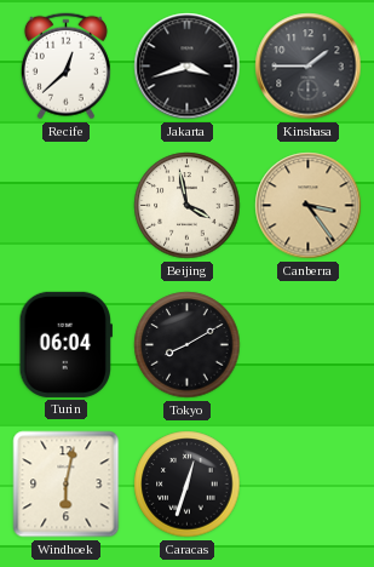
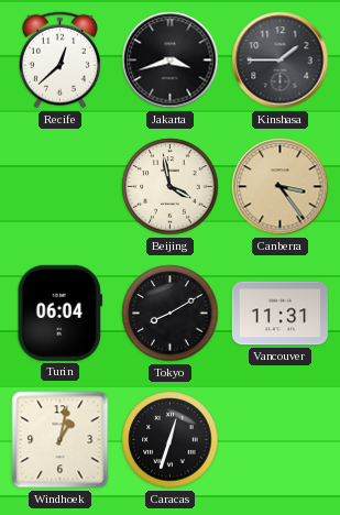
Vancouver: none -> 11:31 (279, 314)
Windhoek: 6:02 -> 1:02 (61, 440)
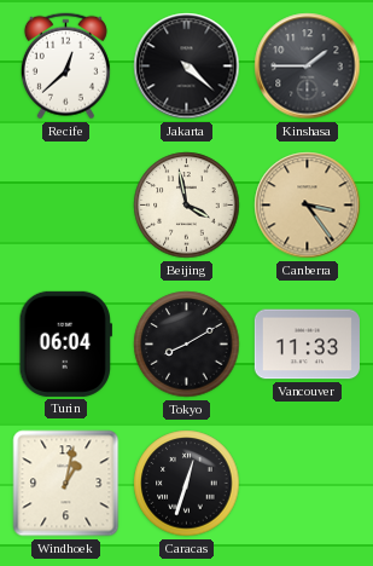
Jakarta: 3:42 -> 4:22 (187, 67)
Vancouver: 11:31 -> 11:33 (307, 345)
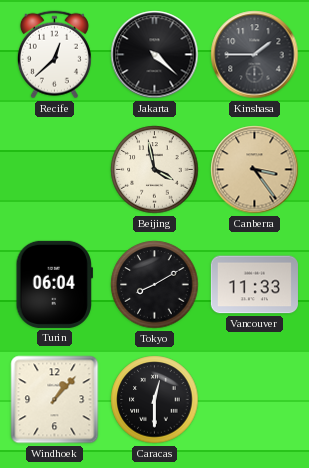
Windhoek: 1:02 -> 1:07 (55, 400)
Caracas: 12:33 -> 12:30 (155, 400)
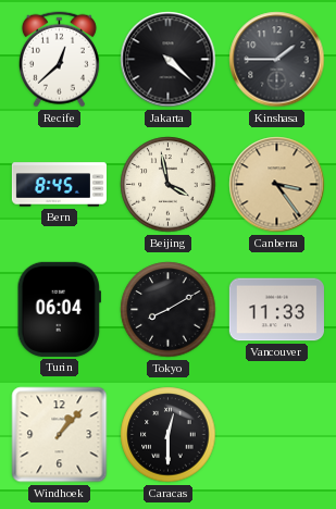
Bern: none -> 8:45 (59, 185)
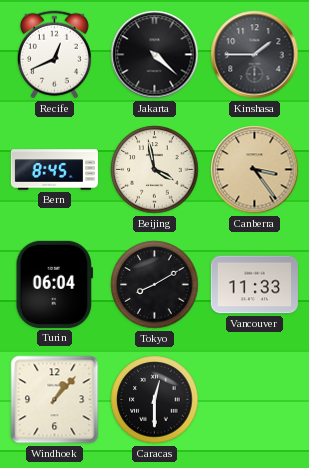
Recife: 12:38 -> 12:41 (54, 55)
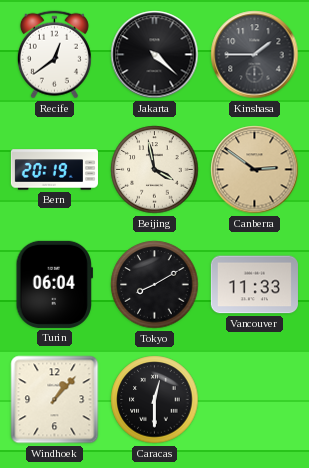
Recife: 12:41 -> 12:39 (54, 55)
Bern: 8:45 -> 20:19 (54, 170)
Canberra: 3:24 -> 2:51 (255, 170)
